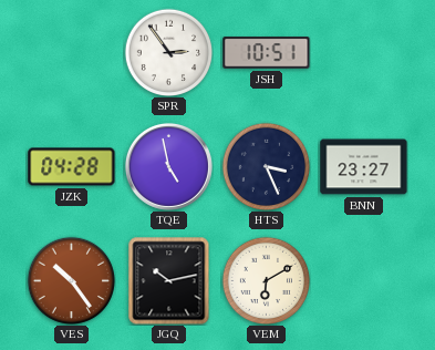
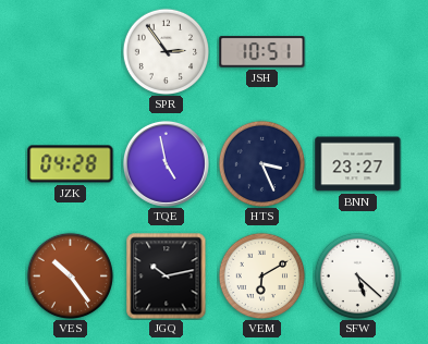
SFW: none -> 5:22 (357, 275)
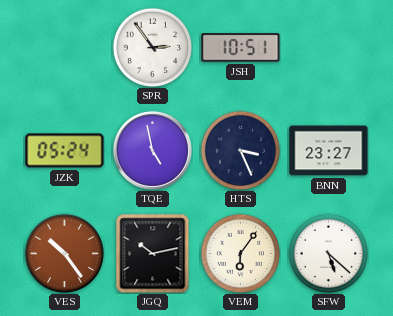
JZK: 04:28 -> 05:24 (65, 151)
VEM: 6:10 -> 6:06 (240, 253)
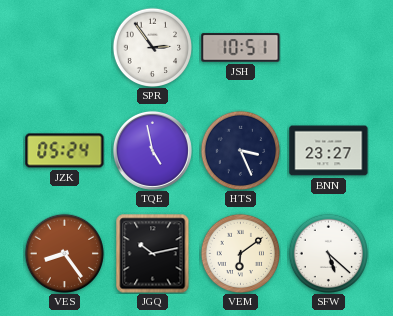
VES: 10:24 -> 8:24 (64, 253)
VEM: 6:06 -> 6:09 (240, 253)
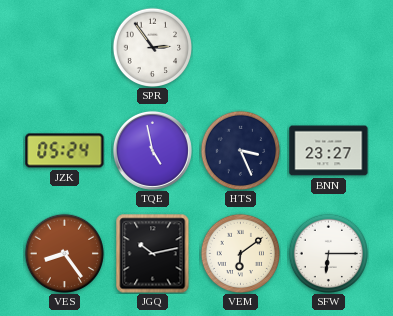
JSH: 10:51 -> none (241, 48)
SFW: 5:22 -> 6:15 (328, 253)
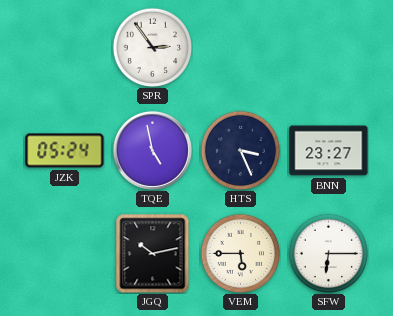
VES: 8:24 -> none (64, 253)
VEM: 6:09 -> 5:45 (240, 253)
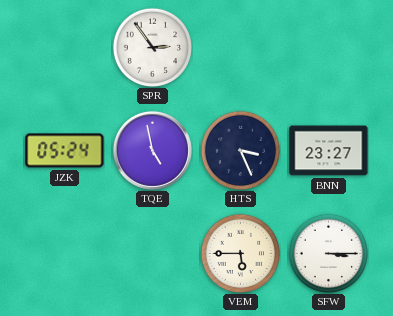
JGQ: 10:13 -> none (153, 254)
SFW: 6:15 -> 3:15 (328, 253)
